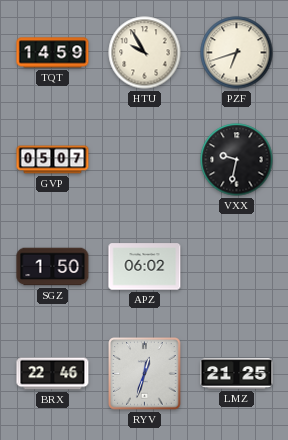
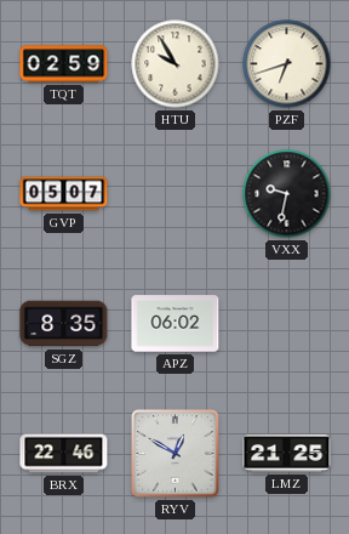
TQT: 14:59 -> 02:59 (64, 64)
SGZ: 1:50 -> 8:35 (64, 324)
RYV: 12:33 -> 12:50 (176, 454)
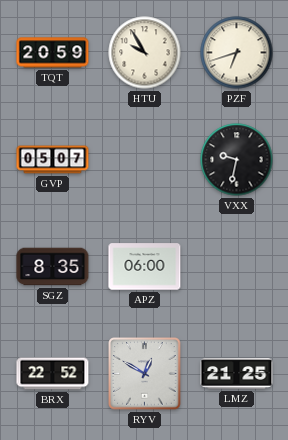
TQT: 02:59 -> 20:59 (53, 53)
APZ: 06:02 -> 06:00 (145, 267)
BRX: 22:46 -> 22:52 (53, 374)
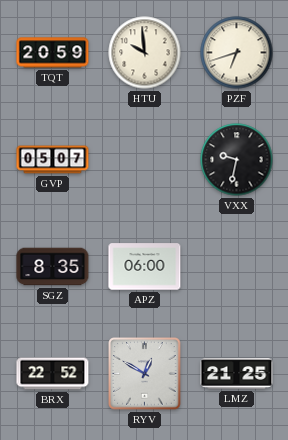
HTU: 9:55 -> 9:59 (145, 53)
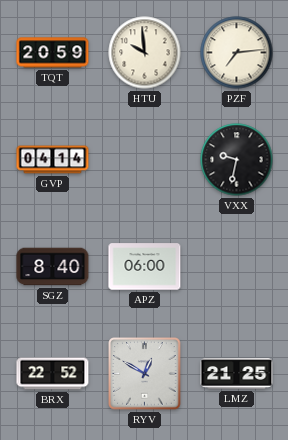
PZF: 6:42 -> 7:14 (237, 53)
GVP: 05:07 -> 04:14 (53, 160)
SGZ: 8:35 -> 8:40 (53, 267)
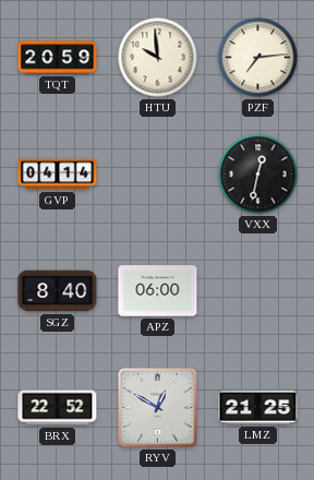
VXX: 9:32 -> 12:32 (258, 175)
